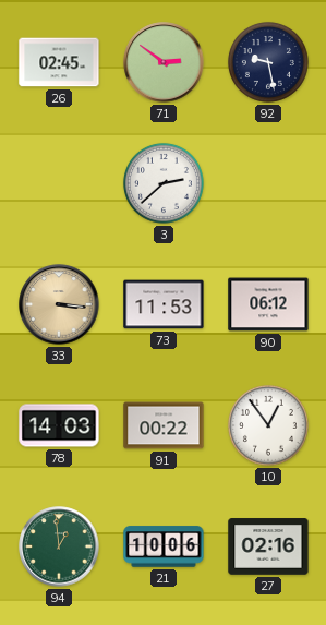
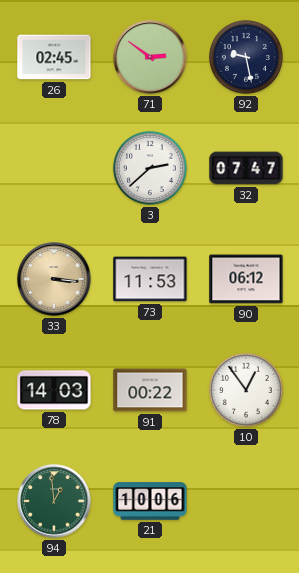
32: none -> 07:47 (246, 168)
27: 02:16 -> none (268, 546)
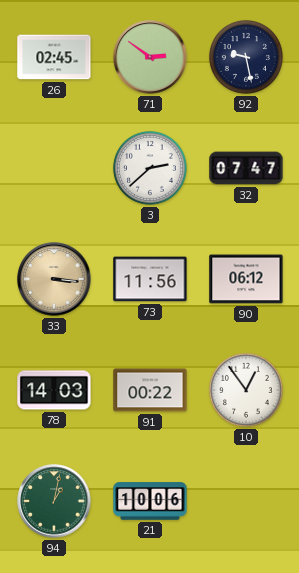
73: 11:53 -> 11:56 (150, 279)
94: 12:59 -> 1:02 (54, 501)
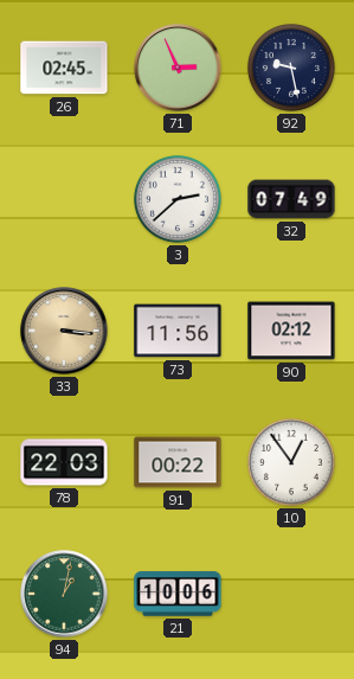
71: 2:51 -> 2:56 (178, 68)
32: 07:47 -> 07:49 (291, 199)
90: 06:12 -> 02:12 (291, 331)
78: 14:03 -> 22:03 (64, 462)
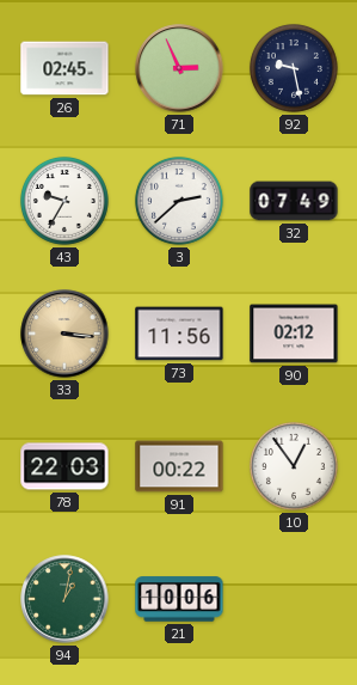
43: none -> 9:35 (64, 201)
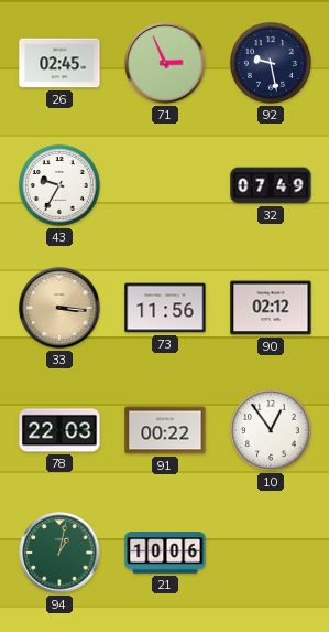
3: 2:38 -> none (179, 201)
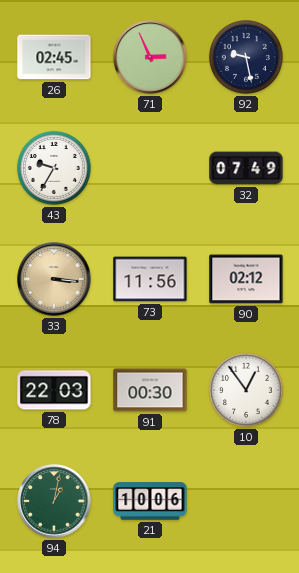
91: 00:22 -> 00:30 (150, 390)
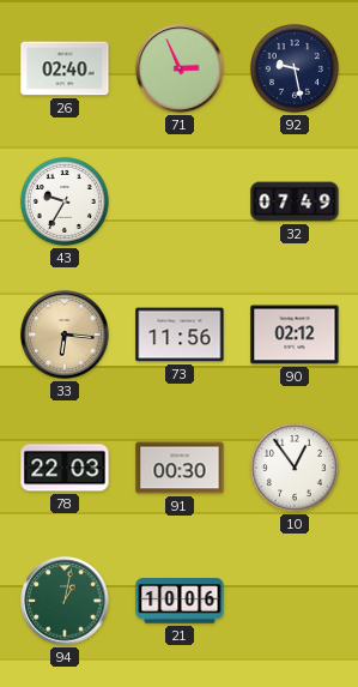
26: 02:45 -> 02:40 (65, 68)
33: 3:16 -> 6:16 (65, 335)
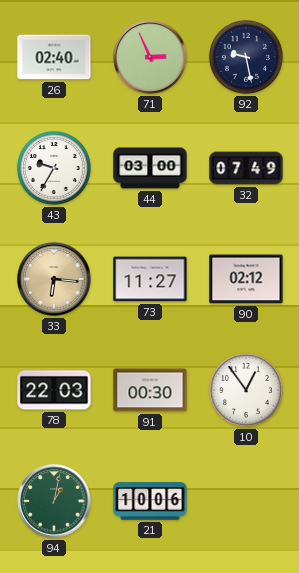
44: none -> 03:00 (150, 168)
73: 11:56 -> 11:27 (150, 279)
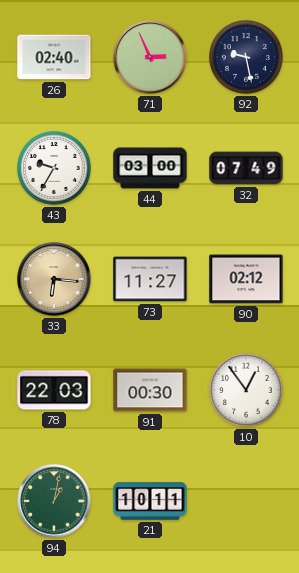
21: 10:06 -> 10:11 (150, 501)
